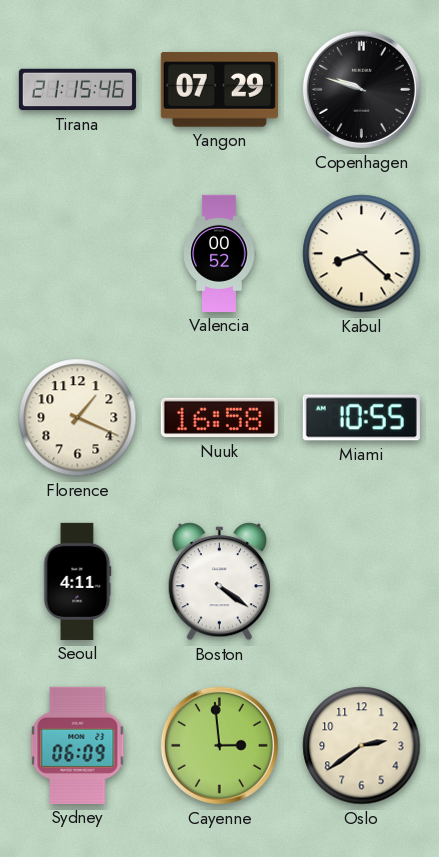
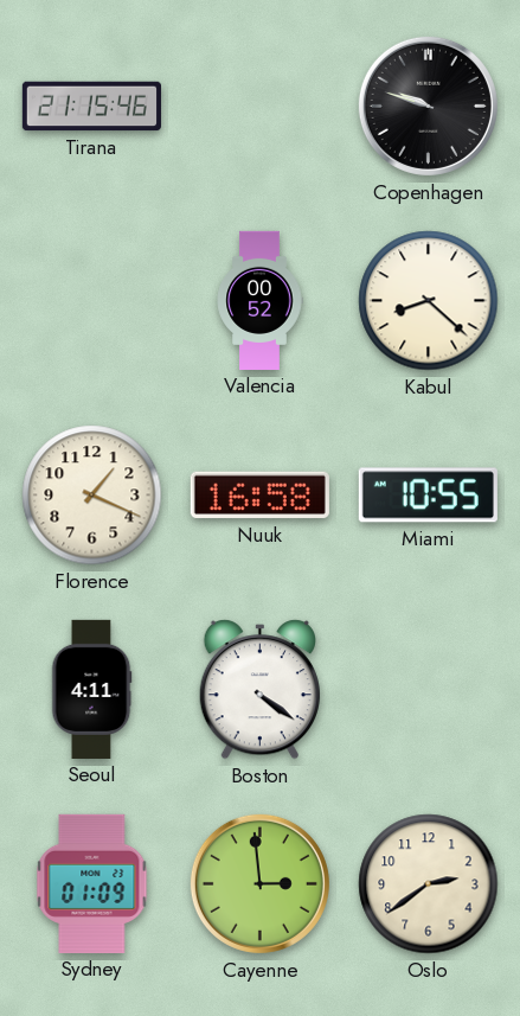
Yangon: 07:29 -> none (219, 90)
Sydney: 06:09 -> 01:09 (92, 883)
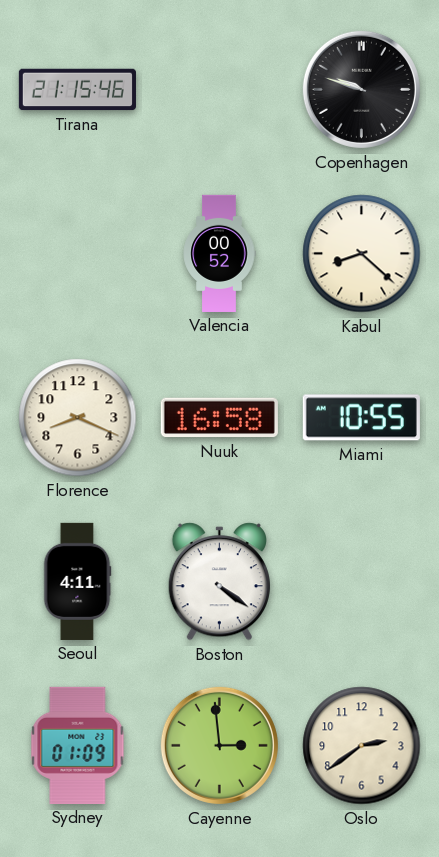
Florence: 1:19 -> 8:19 (78, 418)
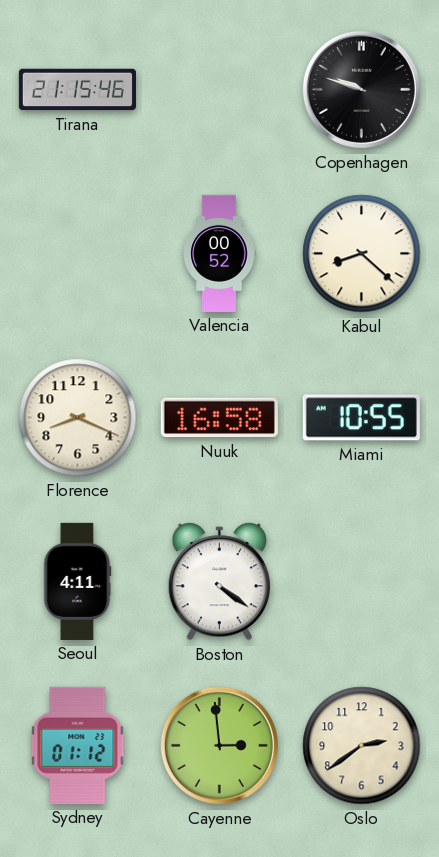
Sydney: 01:09 -> 01:12 (78, 745)
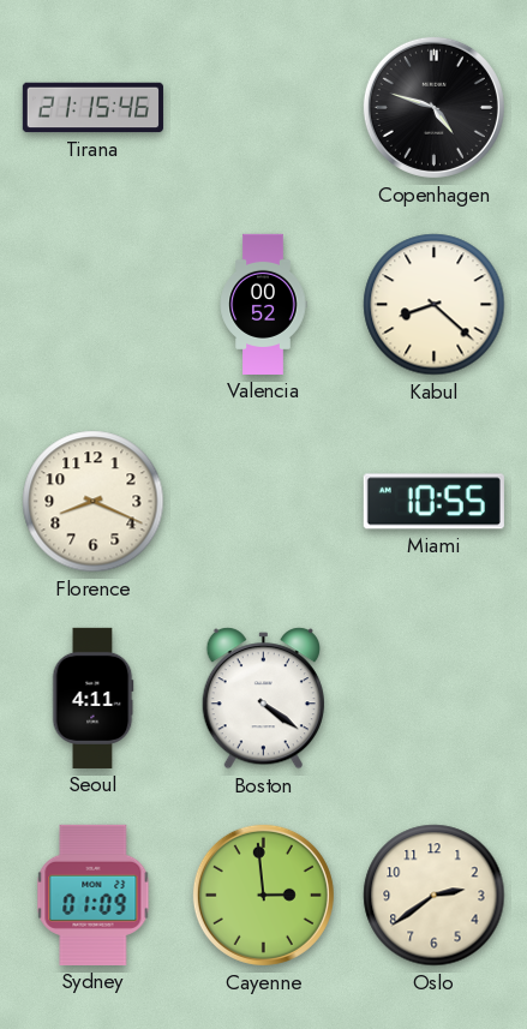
Copenhagen: 9:48 -> 4:48 (433, 107)
Nuuk: 16:58 -> none (219, 418)
Sydney: 01:12 -> 01:09 (94, 895)
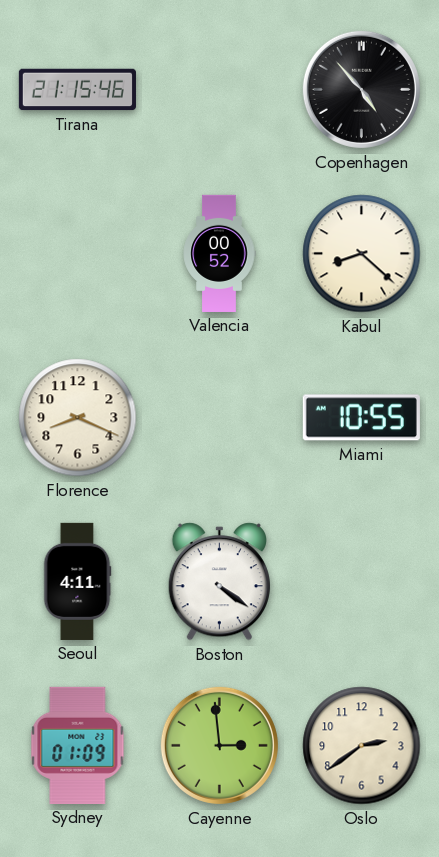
Copenhagen: 4:48 -> 4:53 (361, 89)
